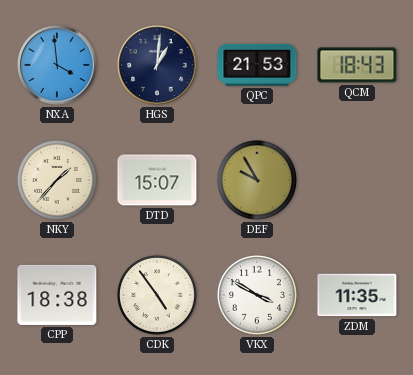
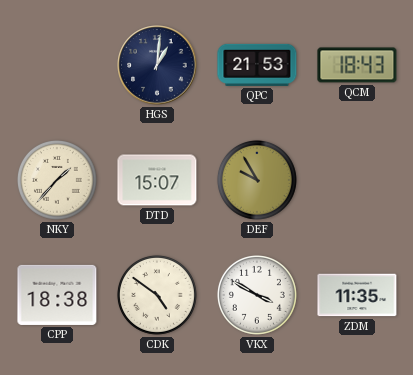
NXA: 3:59 -> none (57, 65)
CDK: 4:54 -> 4:51 (157, 295)
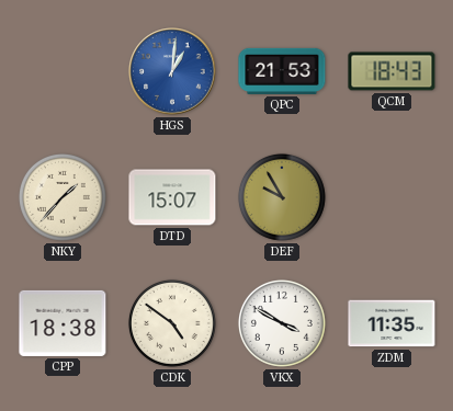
HGS dial: navy -> blue (172, 71)
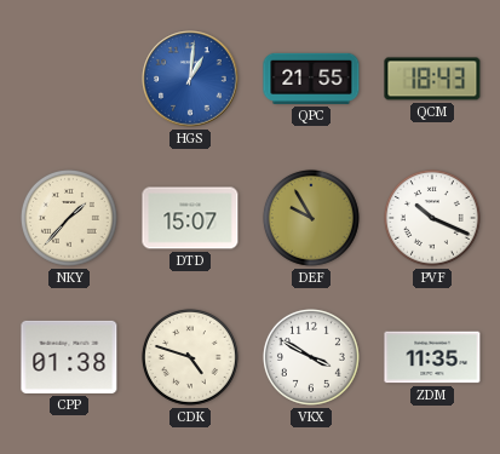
QPC: 21:53 -> 21:55 (311, 79)
PVF: none -> 10:19 (432, 218)
CPP: 18:38 -> 01:38 (69, 357)
CDK: 4:51 -> 4:48 (190, 357)
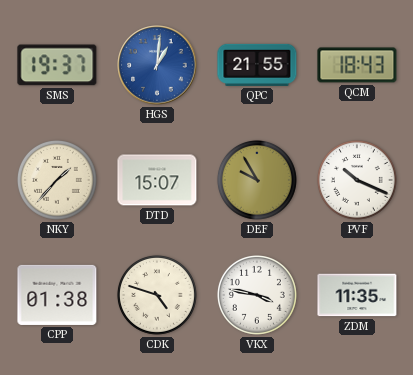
SMS: none -> 19:37 (57, 65)
VKX: 3:50 -> 3:47 (257, 295)
